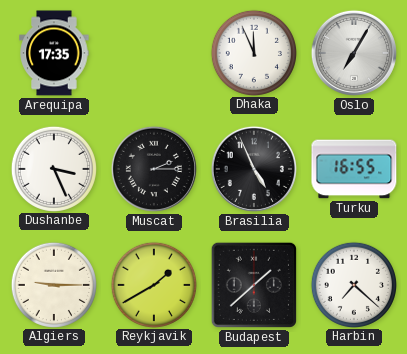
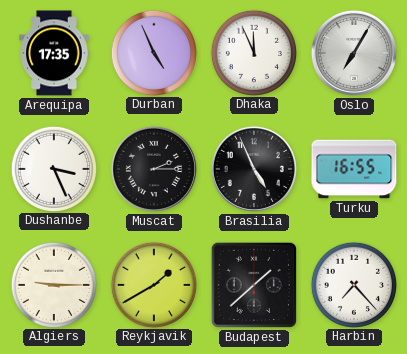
Durban: none -> 4:56 (153, 52)
Harbin: 7:22 -> 7:23 (353, 284)
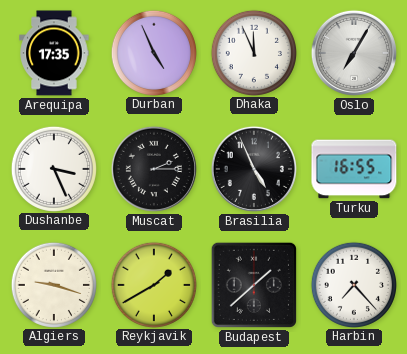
Algiers: 9:15 -> 9:18 (53, 284)
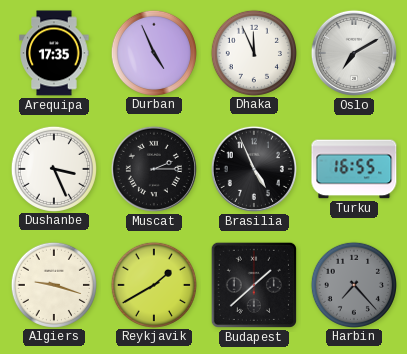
Oslo: 7:05 -> 7:10 (354, 53)
Harbin dial: white -> grey (353, 284)
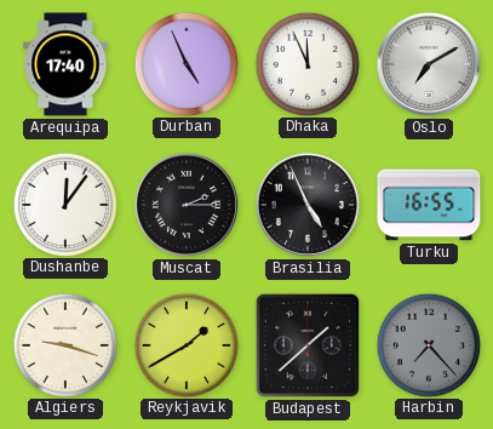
Arequipa: 17:35 -> 17:40 (65, 64)
Dushanbe: 3:26 -> 12:06 (64, 204)
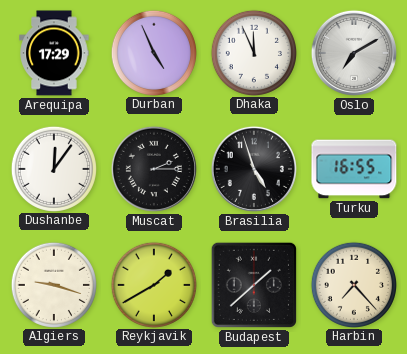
Arequipa: 17:40 -> 17:29 (54, 53)
Brasilia: 4:56 -> 4:57 (254, 169)
Harbin dial: grey -> cream (353, 284)
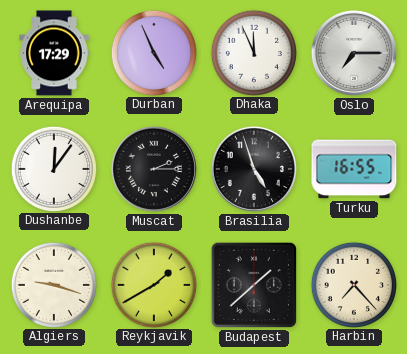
Oslo: 7:10 -> 7:15 (354, 53)
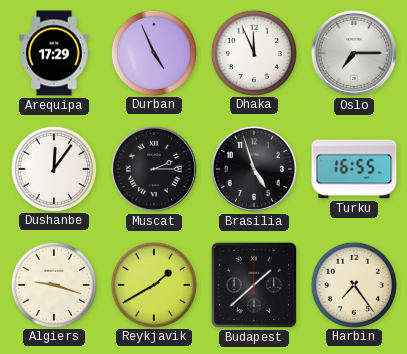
Harbin: 7:23 -> 7:24 (353, 284)
